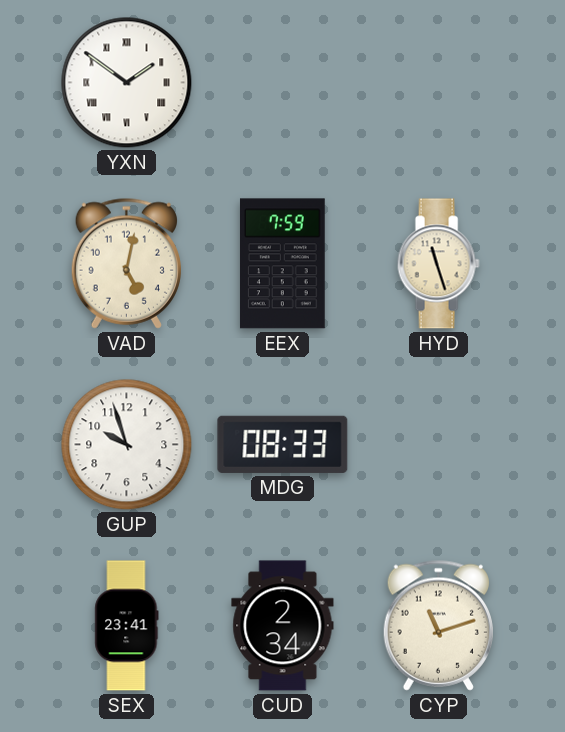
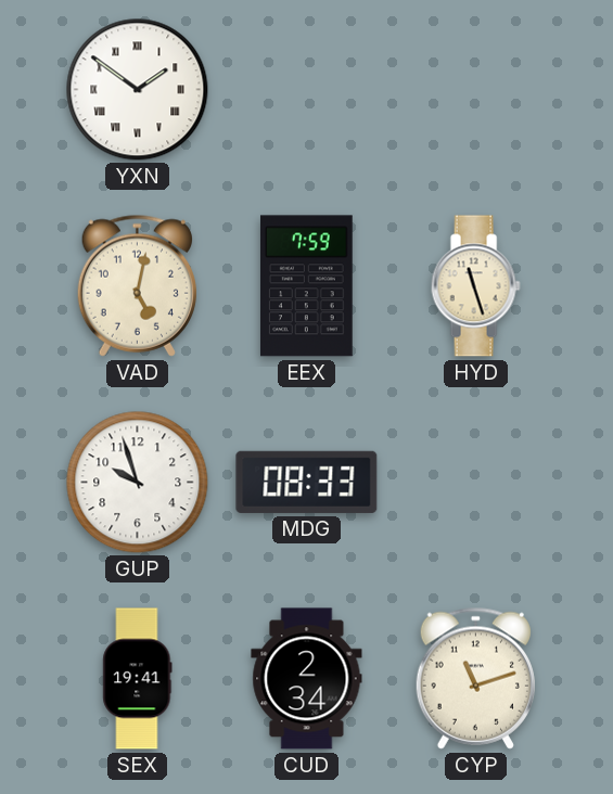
SEX: 23:41 -> 19:41 (138, 679)
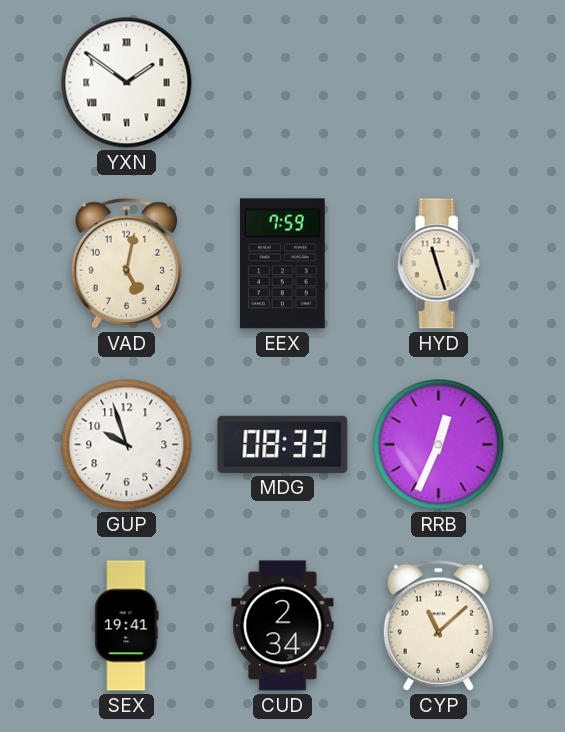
RRB: none -> 12:34 (439, 445)
CYP: 11:12 -> 11:08 (438, 625)
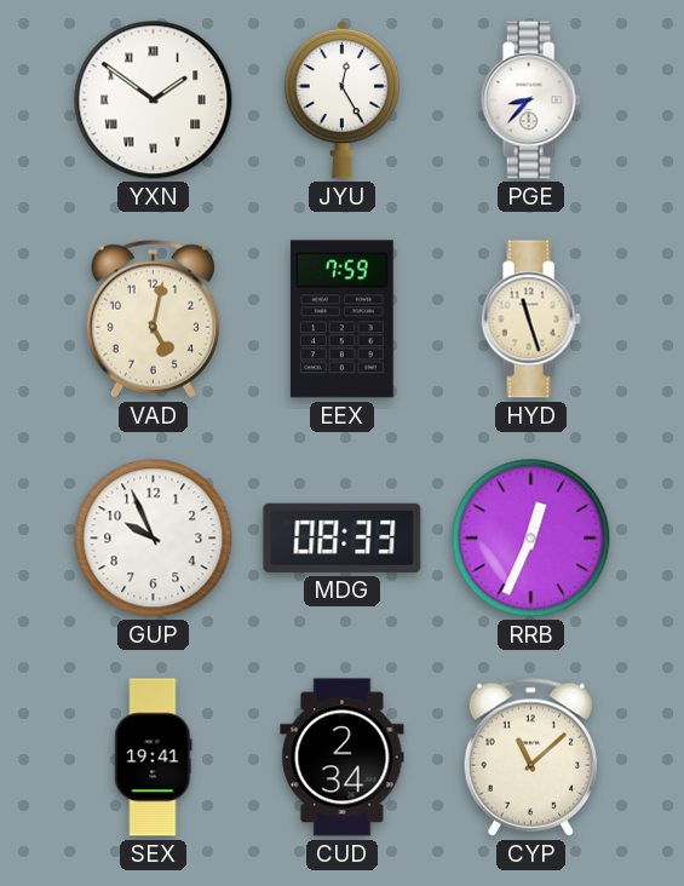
JYU: none -> 12:25 (343, 99)
PGE: none -> 8:37 (530, 100)
GUP: 9:57 -> 9:56 (154, 539)
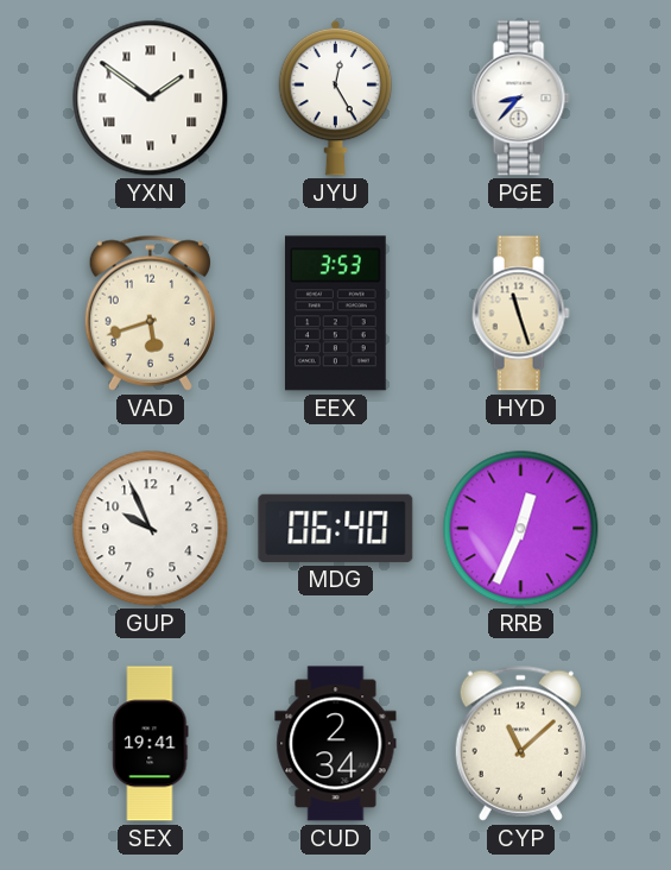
VAD: 5:02 -> 5:42 (150, 313)
EEX: 7:59 -> 3:53 (335, 314)
MDG: 08:33 -> 06:40 (336, 528)
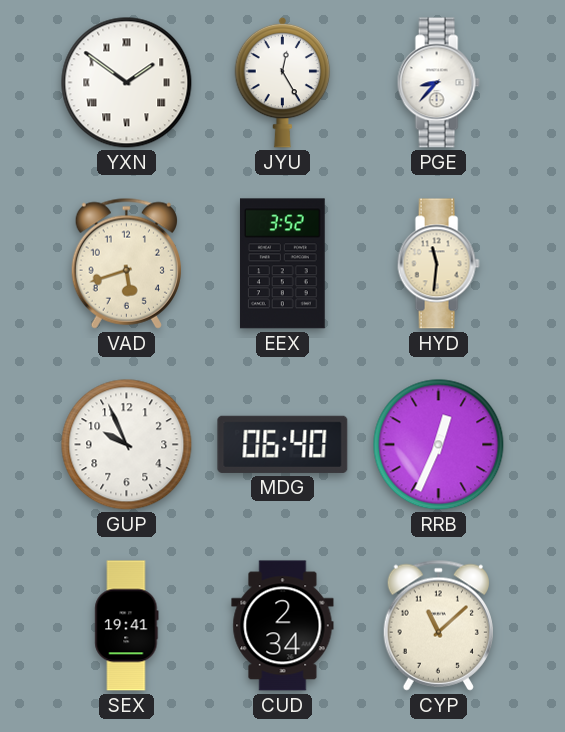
EEX: 3:53 -> 3:52 (282, 264)
HYD: 11:27 -> 11:31 (438, 264)
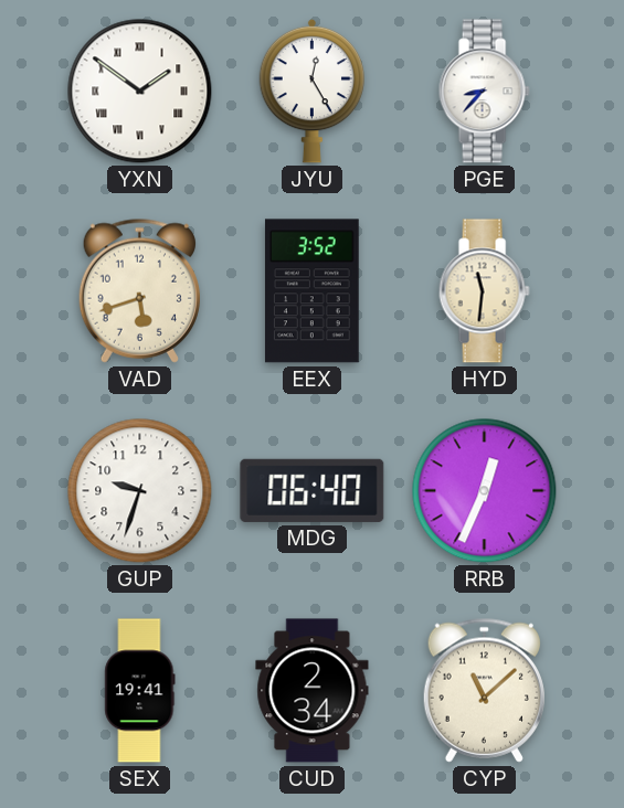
GUP: 9:56 -> 9:33 (140, 491)
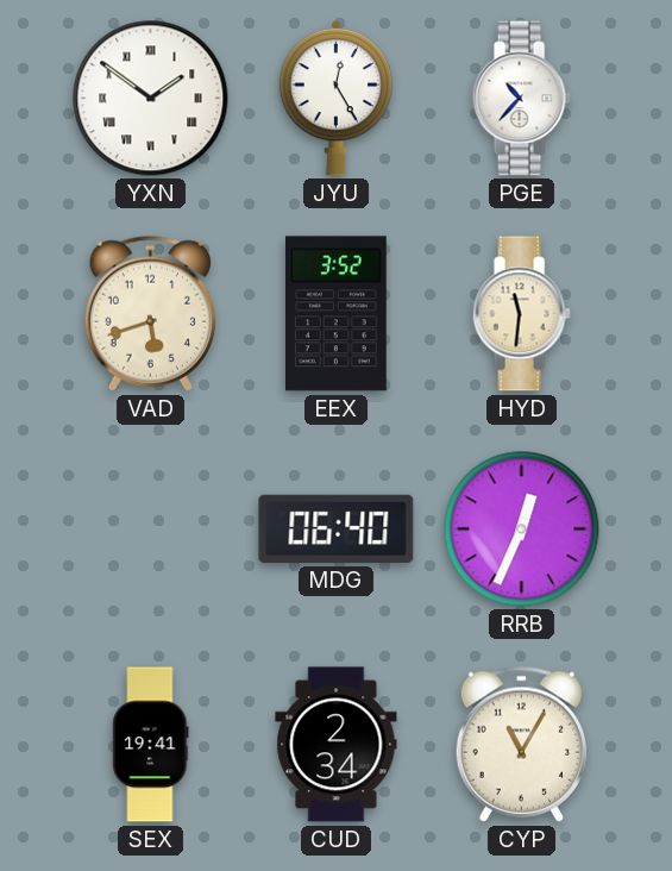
PGE: 8:37 -> 10:37 (521, 99)
GUP: 9:33 -> none (140, 491)
CYP: 11:08 -> 11:05 (521, 744)
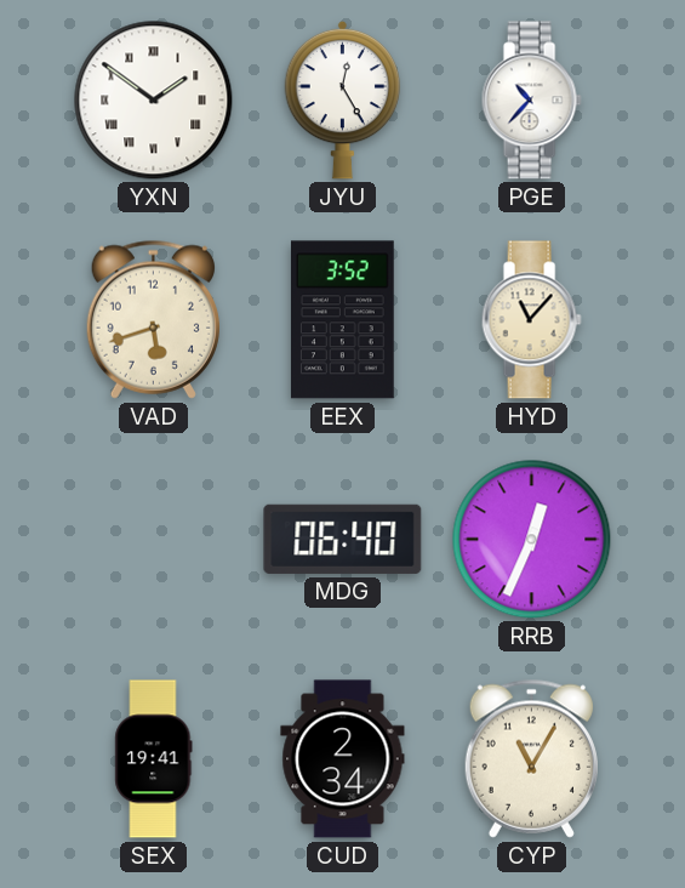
HYD: 11:31 -> 11:07 (531, 320)
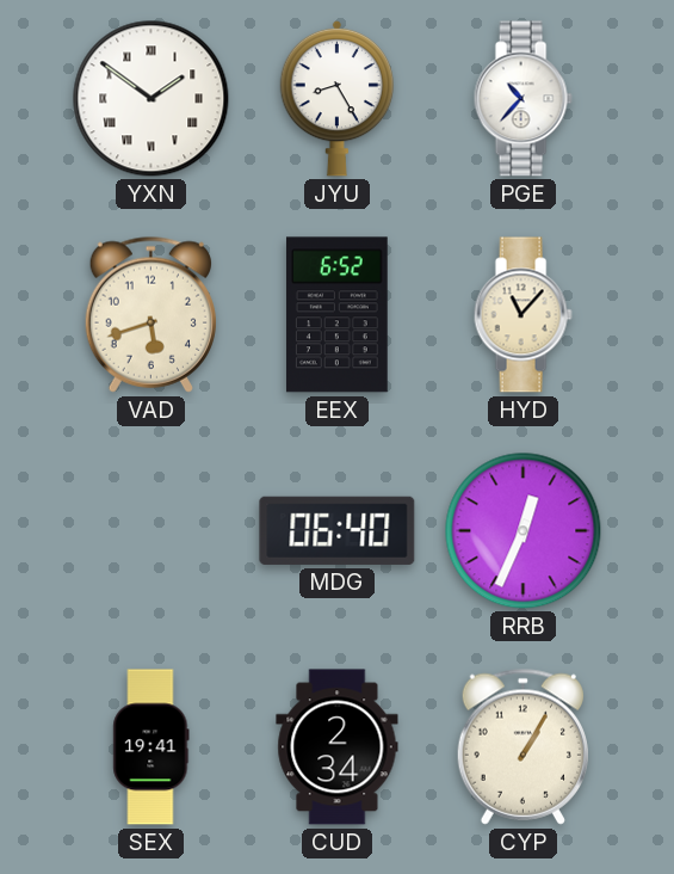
JYU: 12:25 -> 8:25 (338, 98)
EEX: 3:52 -> 6:52 (336, 315)
CYP: 11:05 -> 1:05 (522, 746)
